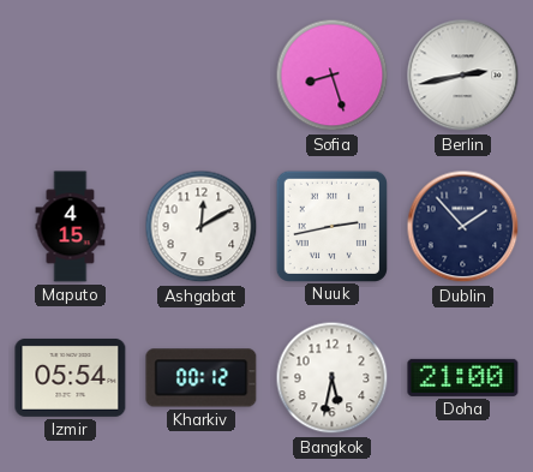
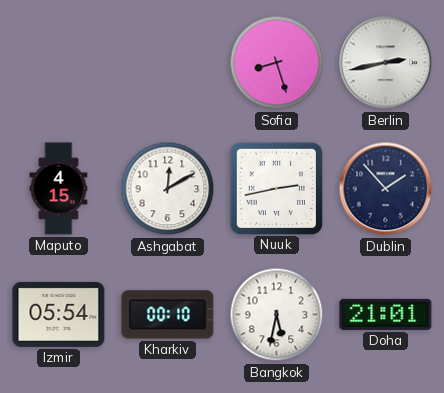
Kharkiv: 00:12 -> 00:10 (168, 315)
Doha: 21:00 -> 21:01 (386, 314)
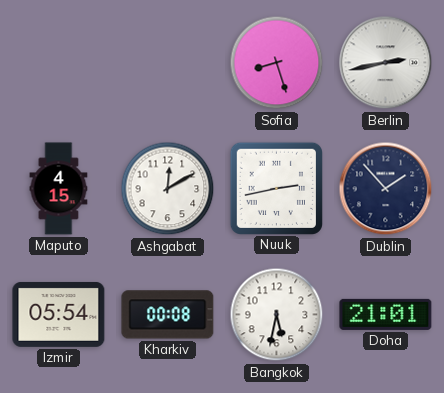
Kharkiv: 00:10 -> 00:08 (168, 315)
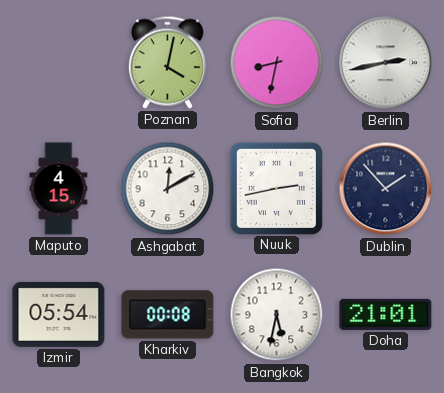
Poznan: none -> 4:02 (167, 62)
Sofia: 8:27 -> 8:32 (277, 63)
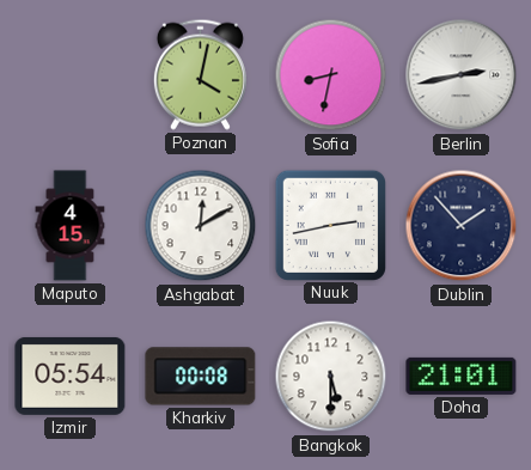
Bangkok: 5:32 -> 5:30 (331, 377)
